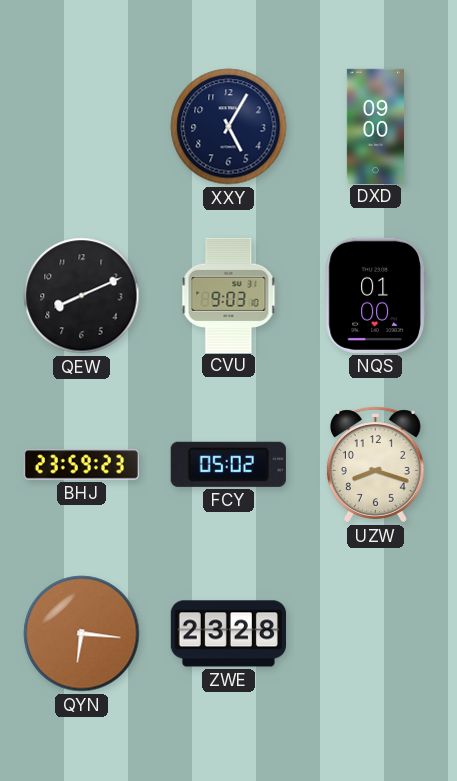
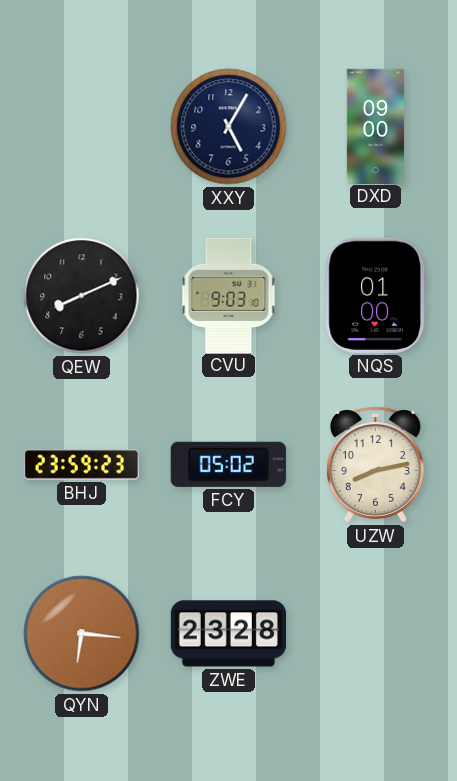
UZW: 8:18 -> 8:13 (375, 465)
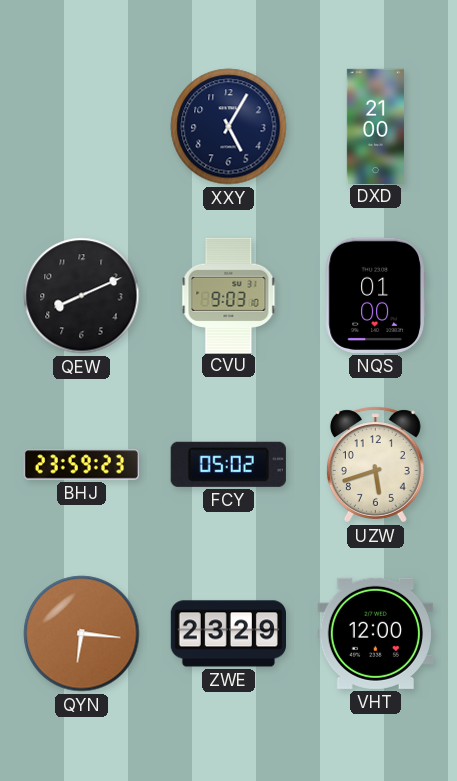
DXD: 09:00 -> 21:00 (375, 126)
UZW: 8:13 -> 5:42 (375, 465)
ZWE: 23:28 -> 23:29 (228, 634)
VHT: none -> 12:00 (375, 633)
